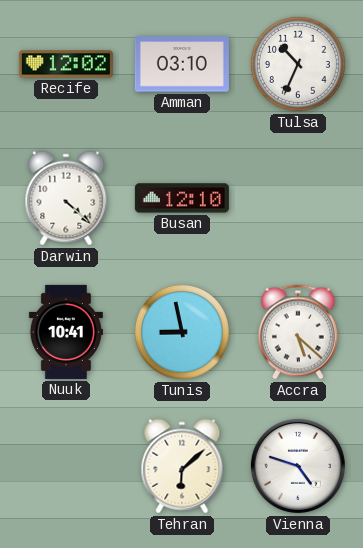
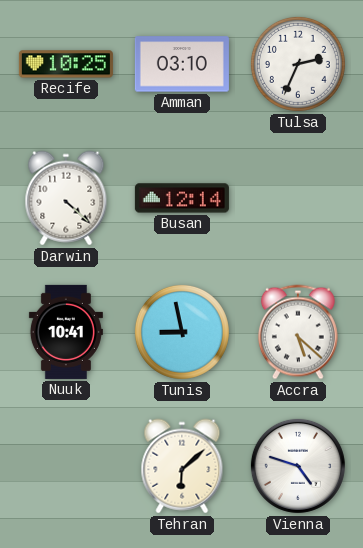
Recife: 12:02 -> 10:25 (66, 64)
Tulsa: 10:34 -> 2:34 (298, 64)
Busan: 12:10 -> 12:14 (182, 198)
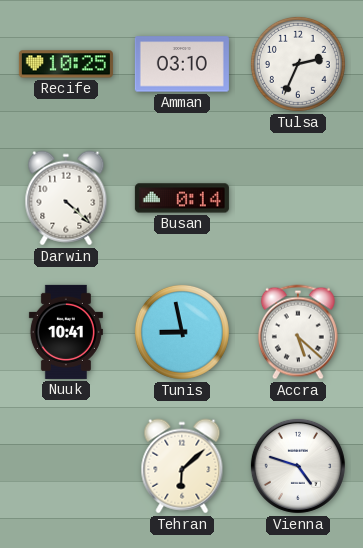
Busan: 12:14 -> 0:14 (182, 198)
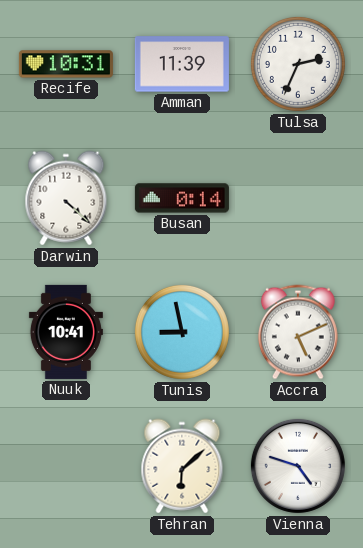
Recife: 10:25 -> 10:31 (66, 64)
Amman: 03:10 -> 11:39 (182, 64)
Accra: 5:22 -> 5:11 (298, 332)
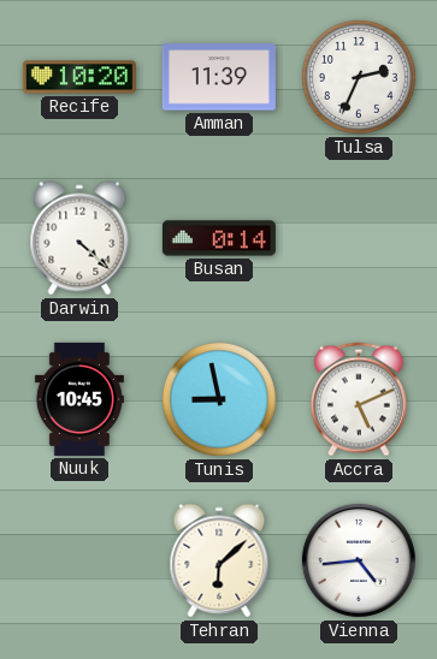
Recife: 10:31 -> 10:20 (79, 77)
Nuuk: 10:41 -> 10:45 (79, 399)
Vienna: 4:48 -> 4:44 (359, 560)
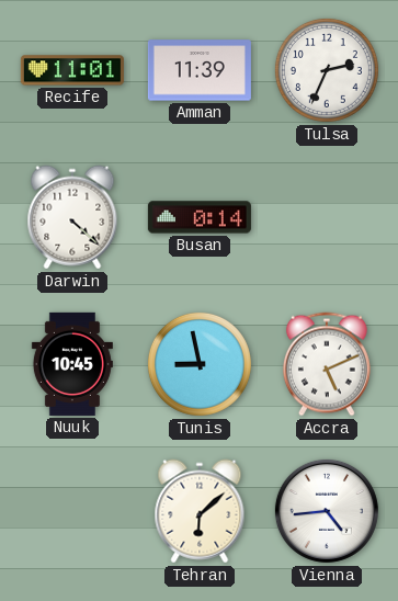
Recife: 10:20 -> 11:01 (72, 70)
